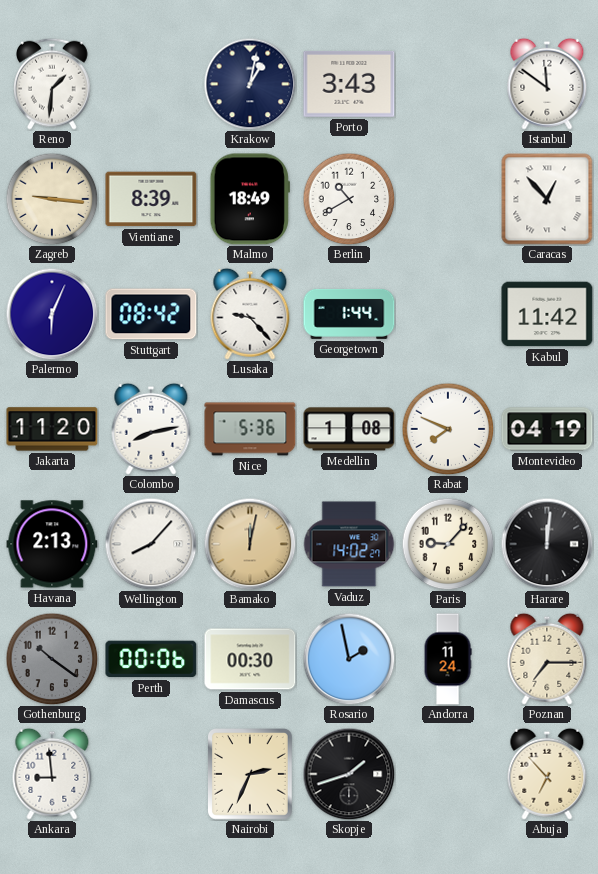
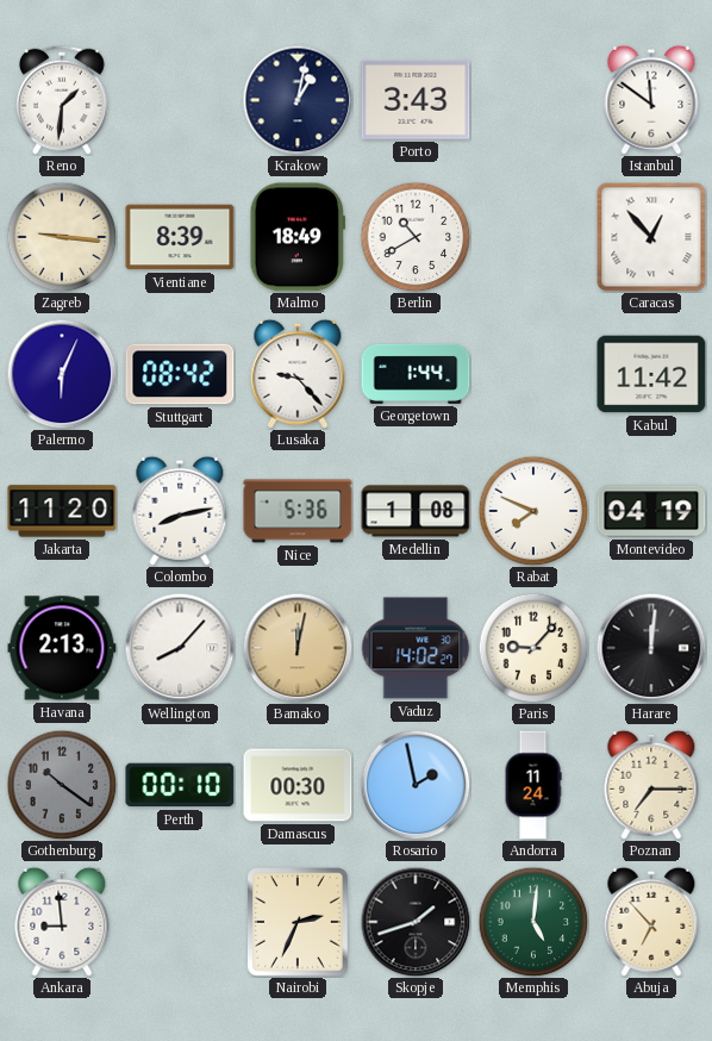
Perth: 00:06 -> 00:10 (180, 785)
Memphis: none -> 5:01 (533, 922)
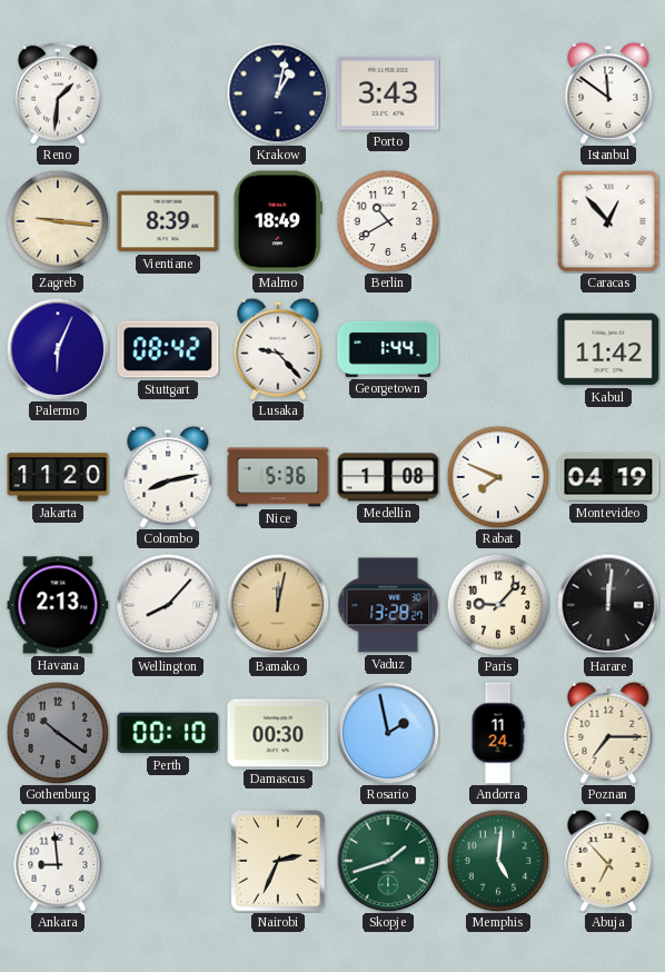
Vaduz: 14:02 -> 13:28 (388, 605)
Skopje dial: black -> green (388, 861)
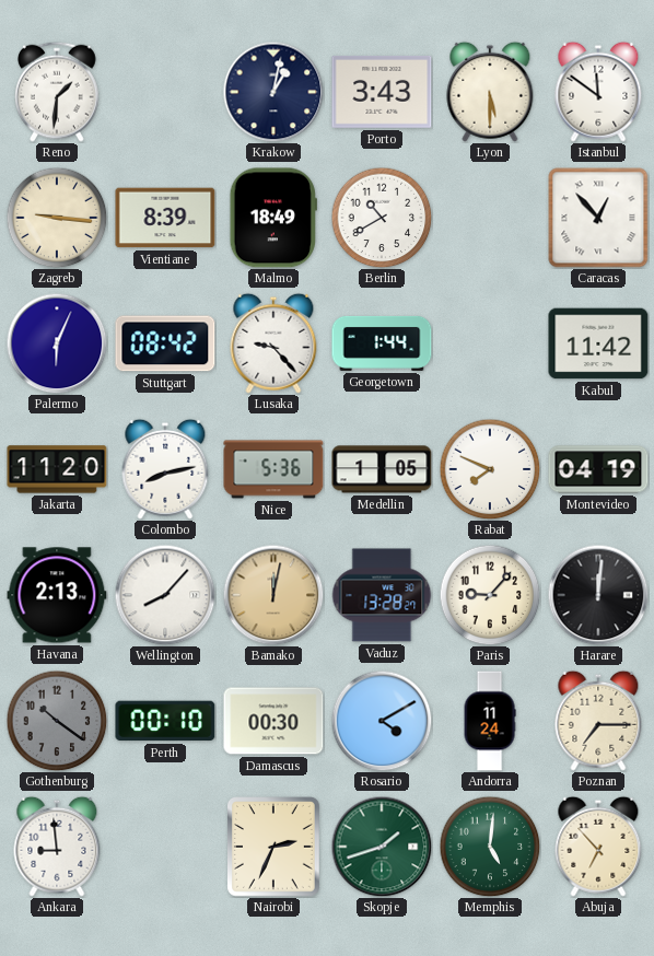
Lyon: none -> 5:30 (490, 92)
Medellin: 1:08 -> 1:05 (382, 469)
Rosario: 1:58 -> 4:10 (382, 721)
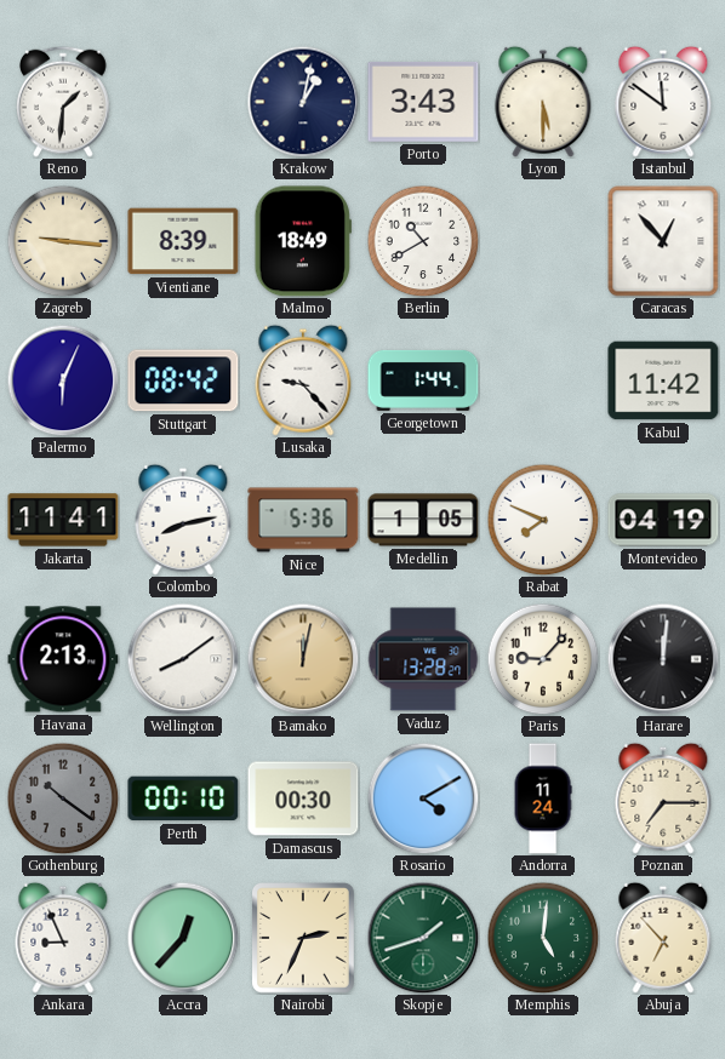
Jakarta: 11:20 -> 11:41 (63, 520)
Wellington: 8:07 -> 8:09 (183, 659)
Ankara: 8:59 -> 8:56 (63, 938)
Accra: none -> 12:37 (183, 938)
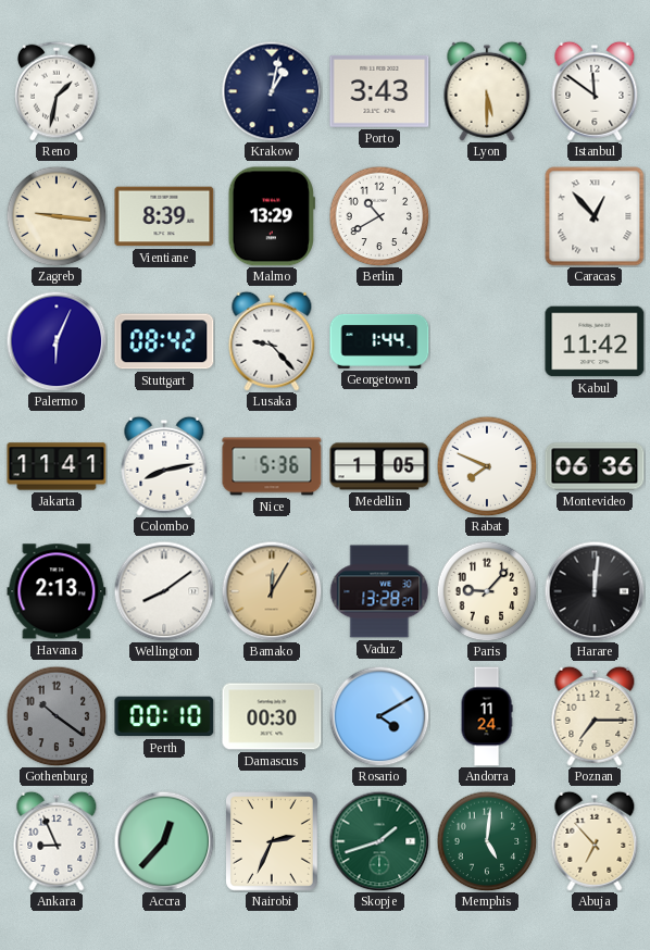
Reno: 1:31 -> 1:32 (58, 91)
Malmo: 18:49 -> 13:29 (272, 216)
Montevideo: 04:19 -> 06:36 (595, 466)
Bamako: 12:02 -> 12:05 (272, 591)
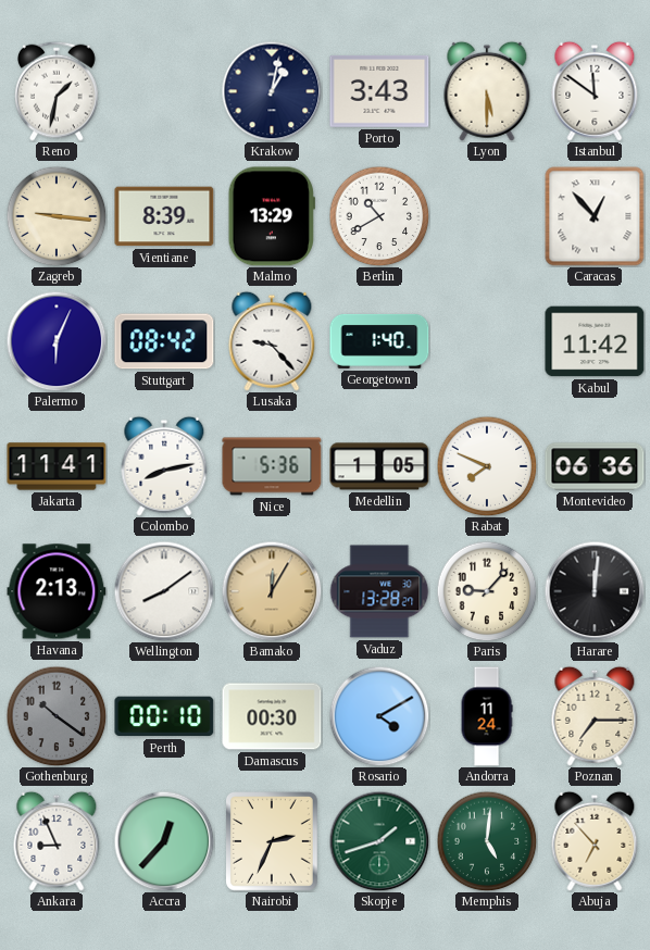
Georgetown: 1:44 -> 1:40 (379, 341)
